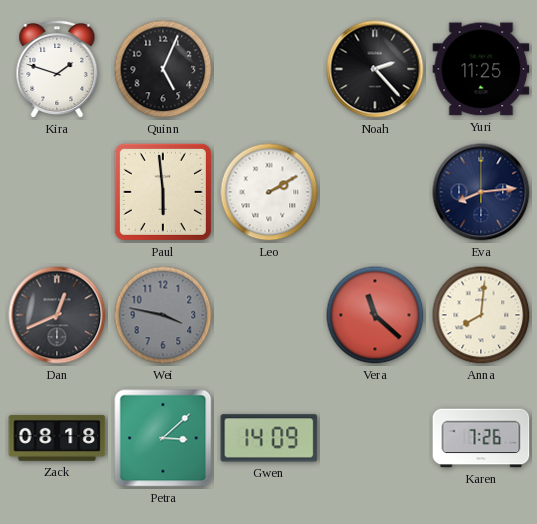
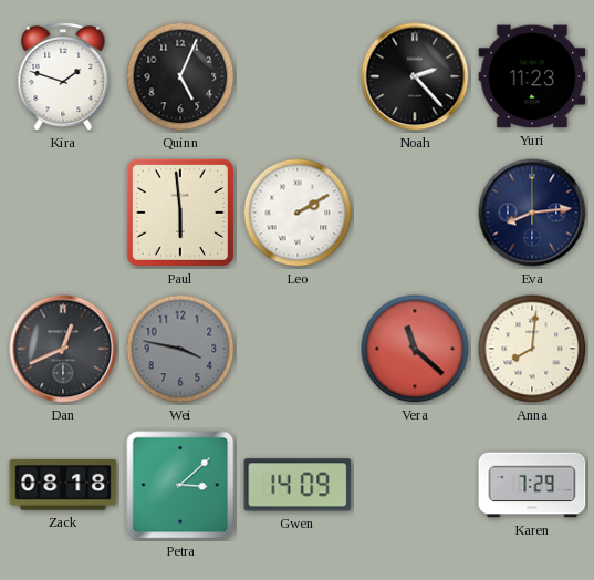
Yuri: 11:25 -> 11:23 (532, 76)
Karen: 7:26 -> 7:29 (532, 485)
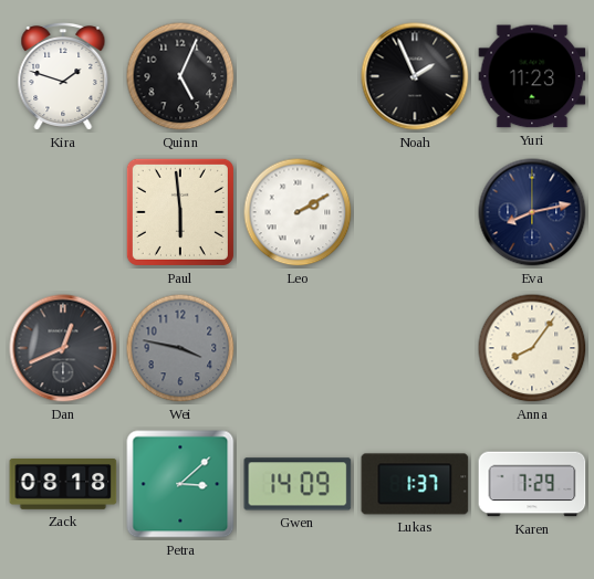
Noah: 2:23 -> 1:56 (415, 76)
Eva: 8:14 -> 8:13 (532, 212)
Vera: 11:22 -> none (415, 349)
Anna: 8:01 -> 8:06 (532, 348)
Lukas: none -> 1:37 (415, 484)
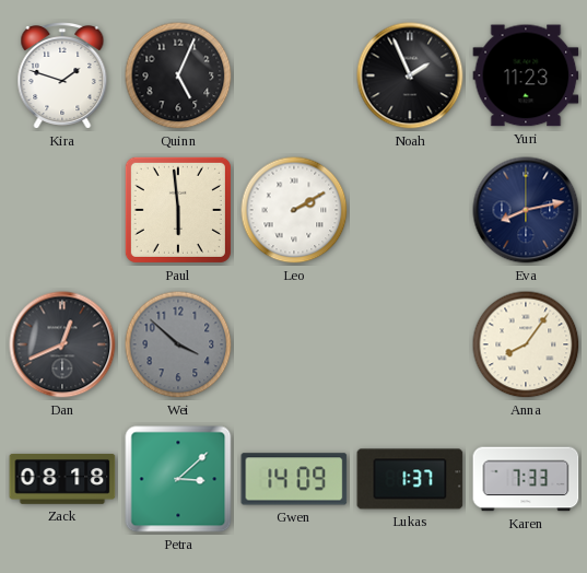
Wei: 3:47 -> 3:52 (178, 344)
Karen: 7:29 -> 7:33 (526, 479)
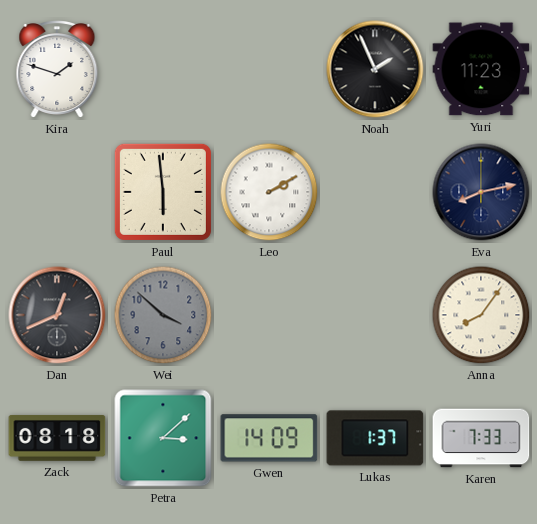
Quinn: 5:04 -> none (178, 75)
